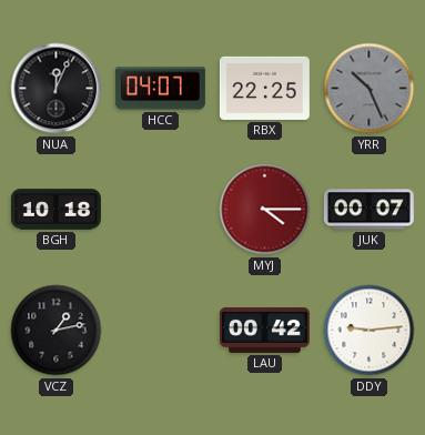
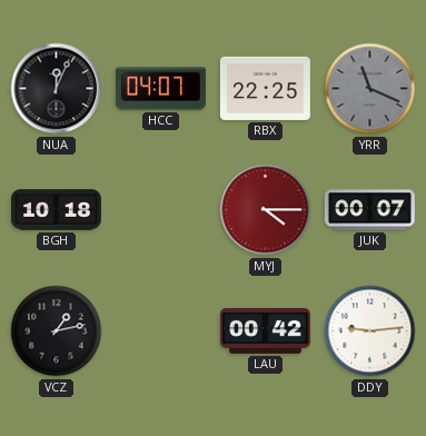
YRR: 10:26 -> 11:19 (370, 89)
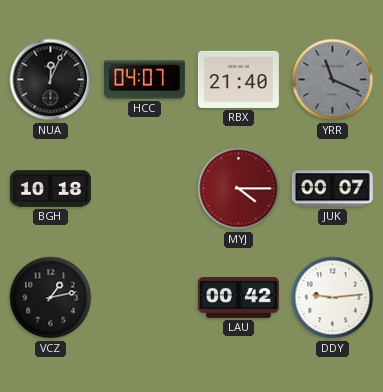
RBX: 22:25 -> 21:40 (238, 79)
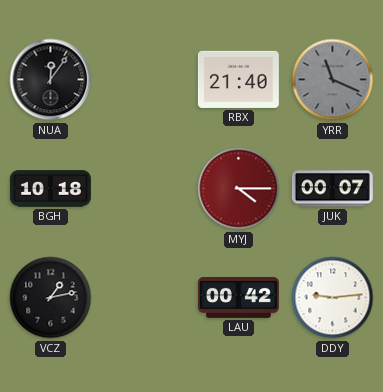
NUA: 12:04 -> 12:06 (51, 80)
HCC: 04:07 -> none (144, 80)
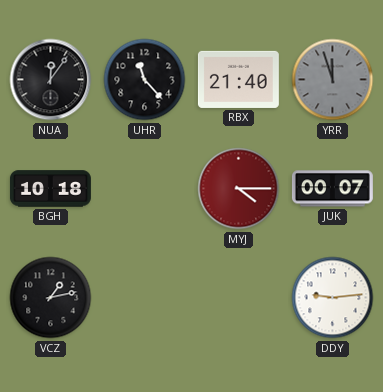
UHR: none -> 11:23 (145, 80)
YRR: 11:19 -> 11:57 (333, 80)
LAU: 00:42 -> none (238, 297)
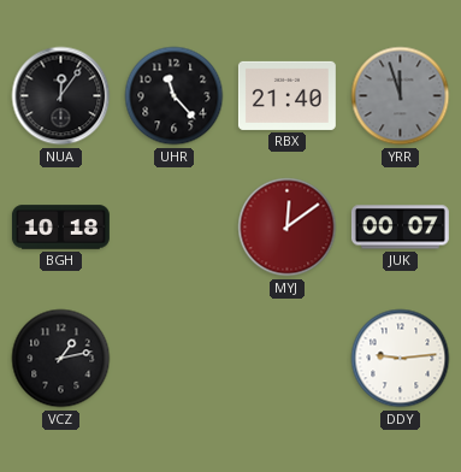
MYJ: 4:15 -> 12:09 (288, 228)
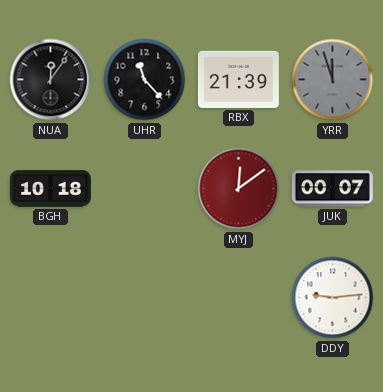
RBX: 21:40 -> 21:39 (238, 79)
VCZ: 1:13 -> none (61, 359)
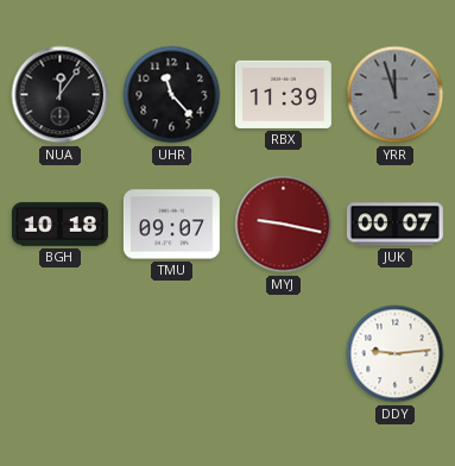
RBX: 21:39 -> 11:39 (283, 94)
TMU: none -> 09:07 (171, 225)
MYJ: 12:09 -> 9:17 (284, 225)
